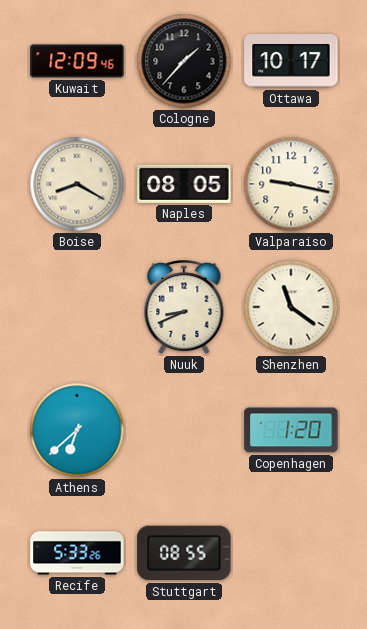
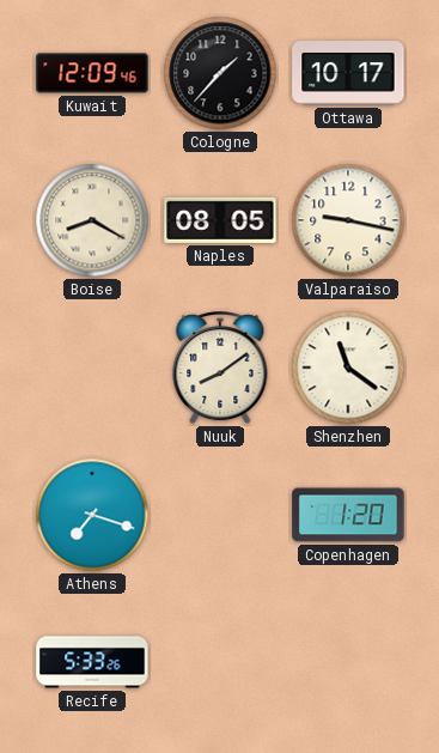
Nuuk: 8:41 -> 8:09 (220, 369)
Athens: 6:38 -> 7:18 (92, 515)
Stuttgart: 08:55 -> none (184, 553)
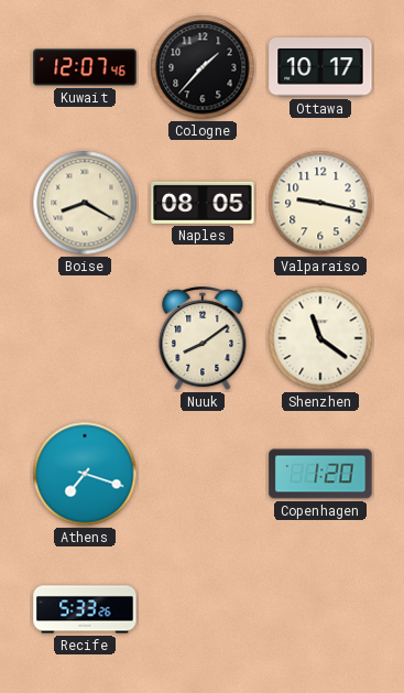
Kuwait: 12:09 -> 12:07 (85, 67)
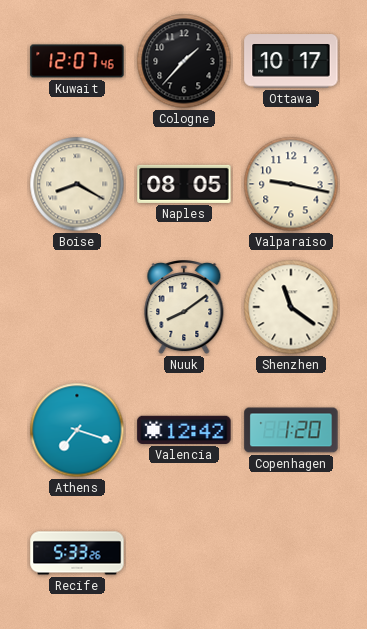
Valencia: none -> 12:42 (184, 430)
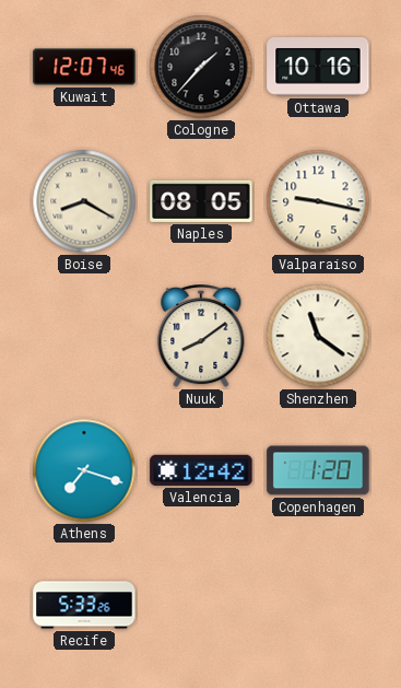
Ottawa: 10:17 -> 10:16 (318, 67)
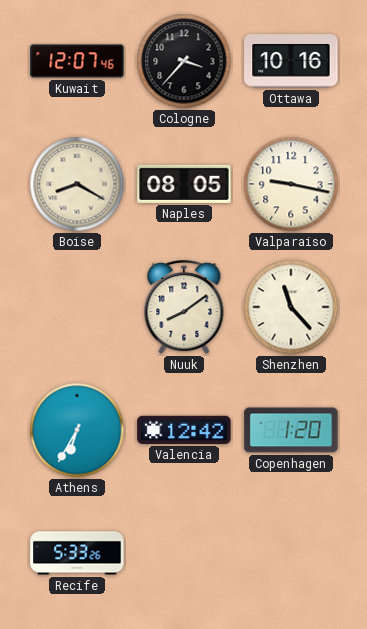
Cologne: 1:37 -> 3:37 (184, 61)
Shenzhen: 11:21 -> 11:23 (291, 307)
Athens: 7:18 -> 6:35 (77, 430)
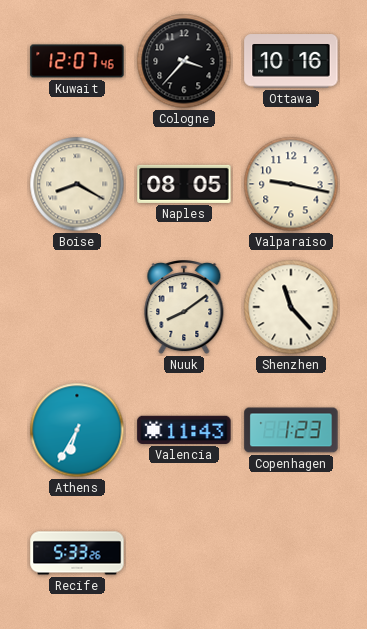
Valencia: 12:42 -> 11:43 (184, 430)
Copenhagen: 1:20 -> 1:23 (291, 430)
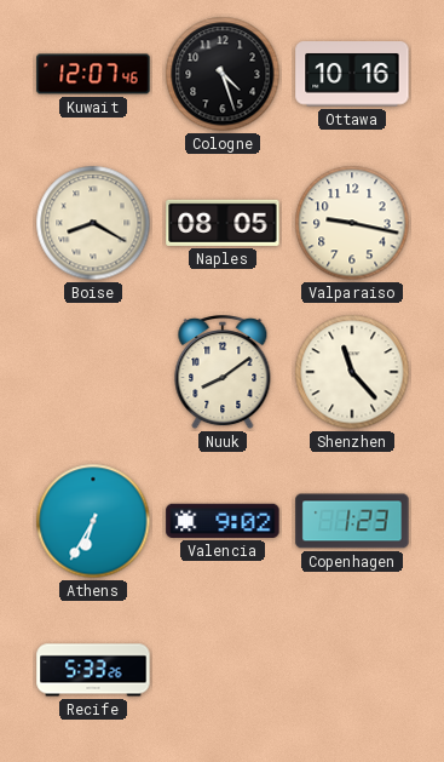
Cologne: 3:37 -> 4:27 (223, 74)
Valencia: 11:43 -> 9:02 (223, 521)
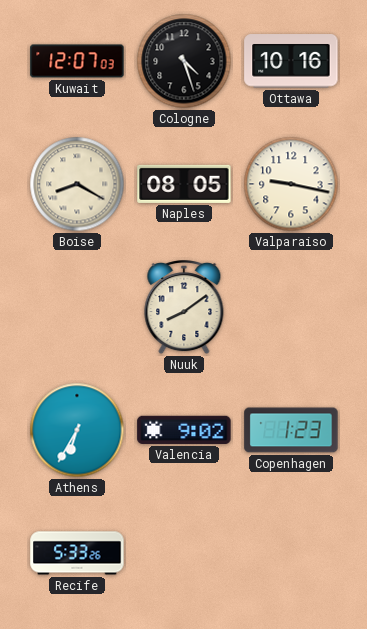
Kuwait: 12:07:46 -> 12:07:03 (77, 61)
Shenzhen: 11:23 -> none (352, 372)
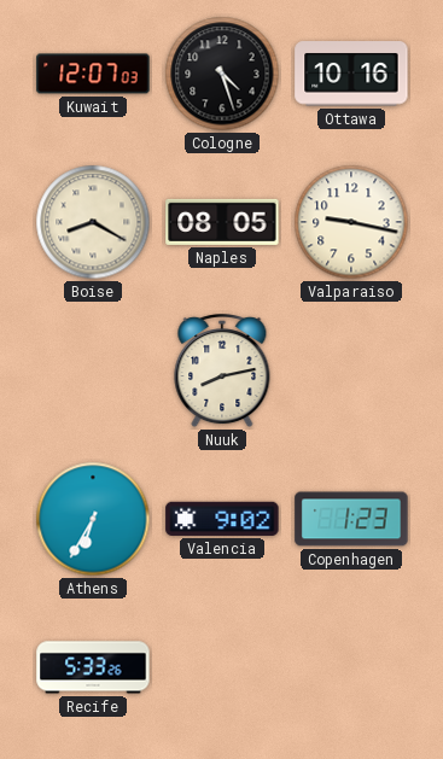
Nuuk: 8:09 -> 8:13 (222, 372)
